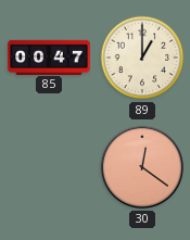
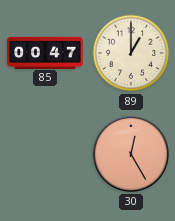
30: 12:21 -> 12:25 (131, 154)
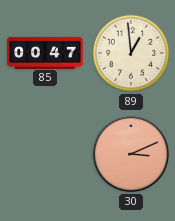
89: 1:00 -> 12:59 (131, 53)
30: 12:25 -> 3:11 (131, 154)
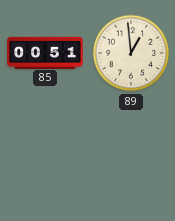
85: 00:47 -> 00:51 (45, 52)
30: 3:11 -> none (131, 154)
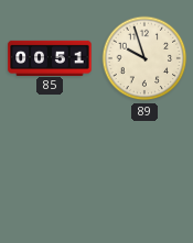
89: 12:59 -> 9:57 (144, 58)
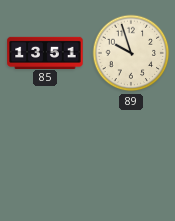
85: 00:51 -> 13:51 (45, 52)
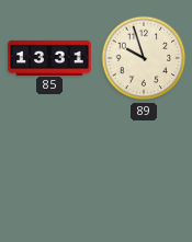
85: 13:51 -> 13:31 (49, 57)
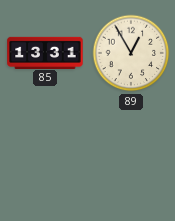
89: 9:57 -> 12:55 (131, 53)
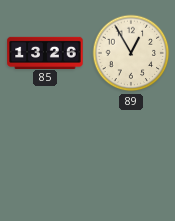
85: 13:31 -> 13:26 (45, 52)
